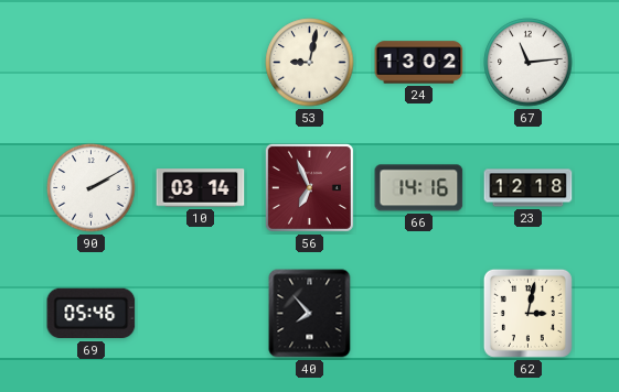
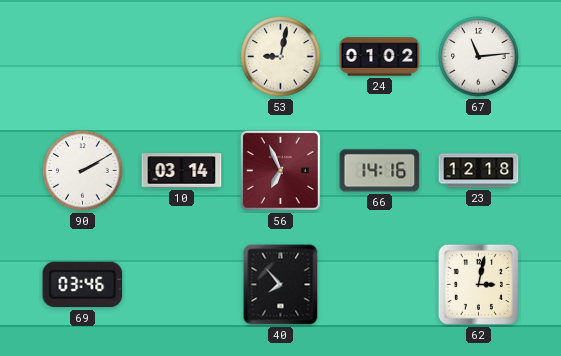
24: 13:02 -> 01:02 (380, 57)
69: 05:46 -> 03:46 (83, 285)
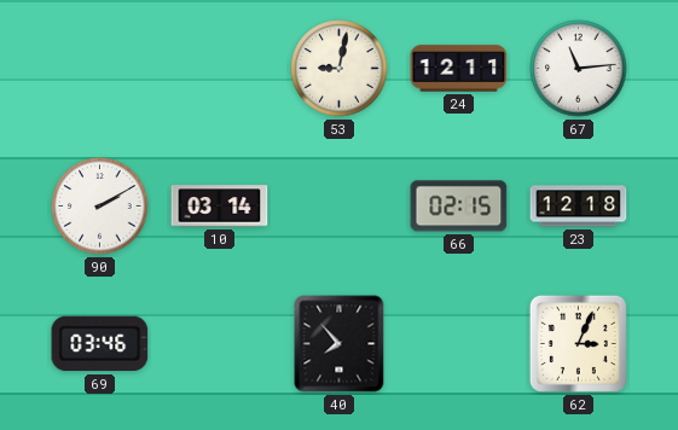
24: 01:02 -> 12:11 (459, 69)
56: 6:56 -> none (280, 170)
66: 14:16 -> 02:15 (459, 207)
62: 3:02 -> 3:04 (578, 343)
